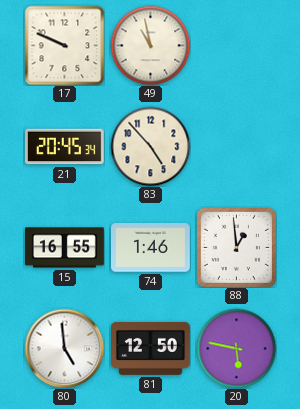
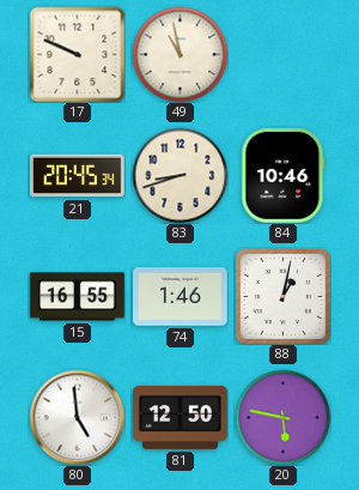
83: 4:53 -> 8:42 (180, 175)
84: none -> 10:46 (284, 175)
88: 12:59 -> 1:02 (282, 296)
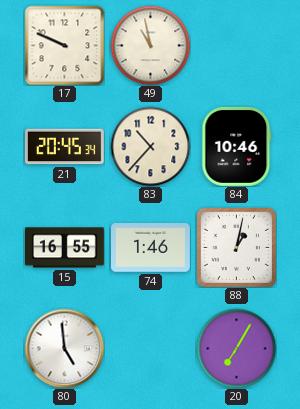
83: 8:42 -> 10:37 (150, 146)
81: 12:50 -> none (181, 417)
20: 5:47 -> 7:05 (236, 348)
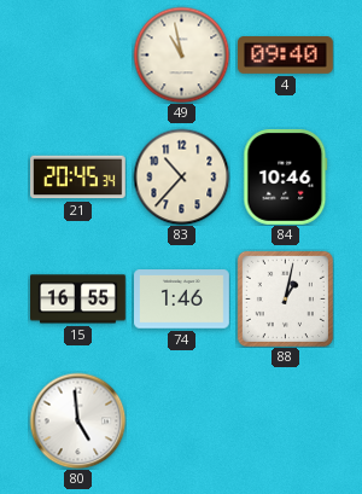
17: 9:49 -> none (64, 45)
4: none -> 09:40 (286, 56)
20: 7:05 -> none (236, 348)
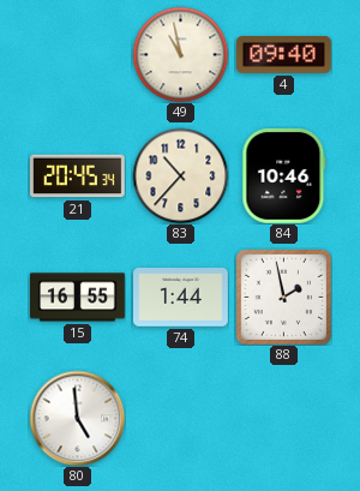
74: 1:46 -> 1:44 (181, 298)
88: 1:02 -> 1:58 (283, 297)
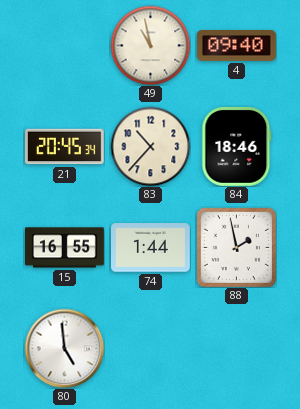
84: 10:46 -> 18:46 (237, 146)
